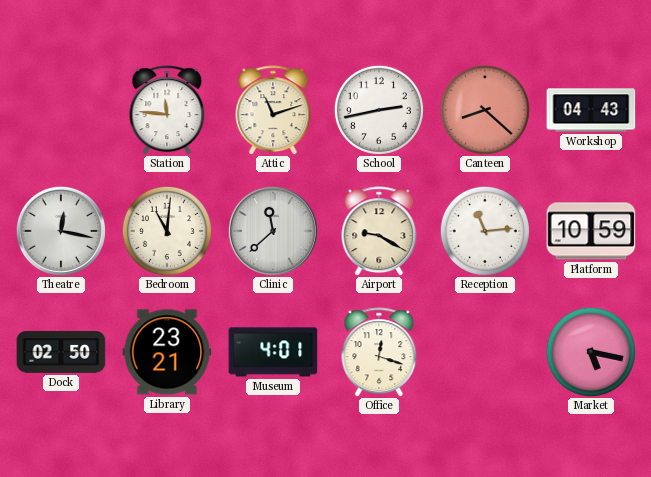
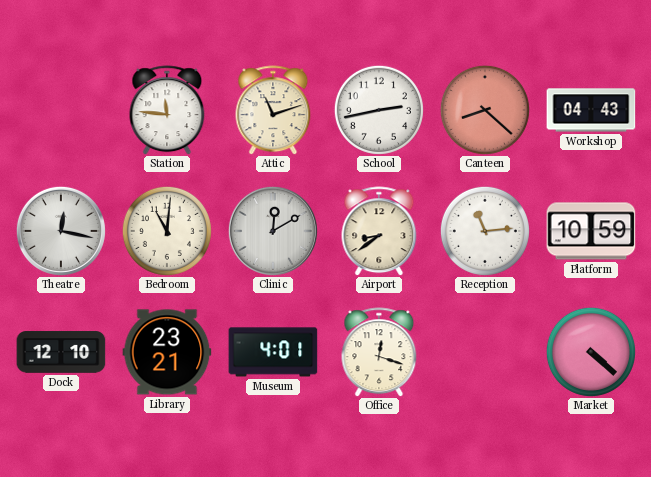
Clinic: 11:38 -> 12:10 (273, 231)
Airport: 9:20 -> 8:39 (379, 231)
Dock: 02:50 -> 12:10 (61, 352)
Market: 5:17 -> 4:22 (591, 352)
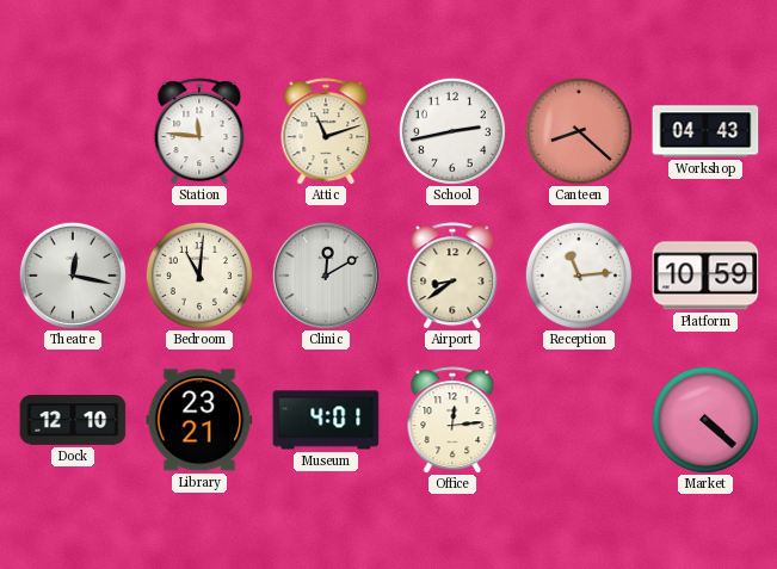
Office: 12:18 -> 12:14 (452, 420)
